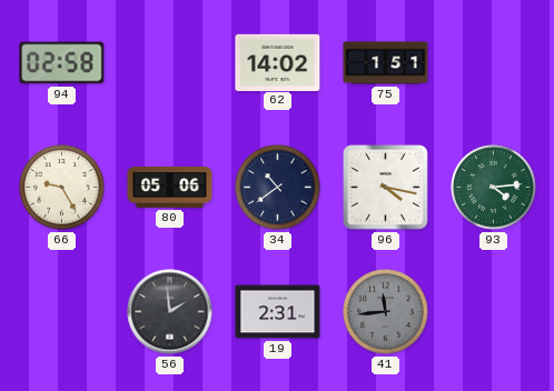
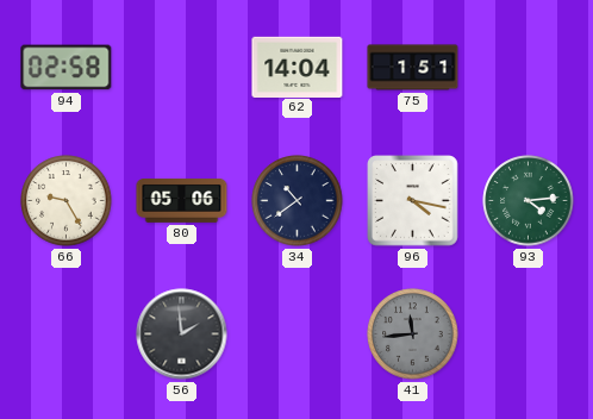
62: 14:02 -> 14:04 (298, 67)
19: 2:31 -> none (278, 312)
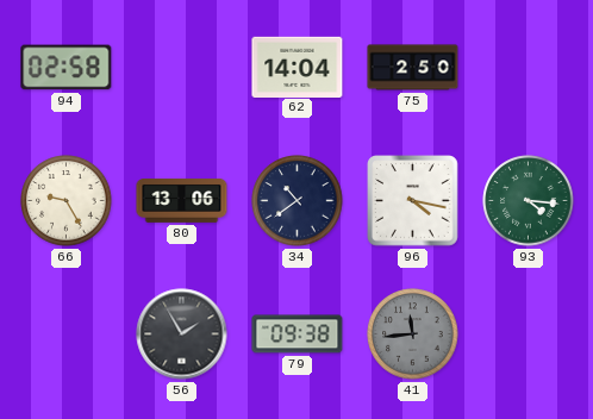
75: 1:51 -> 2:50 (413, 68)
80: 05:06 -> 13:06 (182, 201)
93: 4:14 -> 4:16 (529, 201)
56: 1:59 -> 1:55 (182, 334)
79: none -> 09:38 (298, 334)
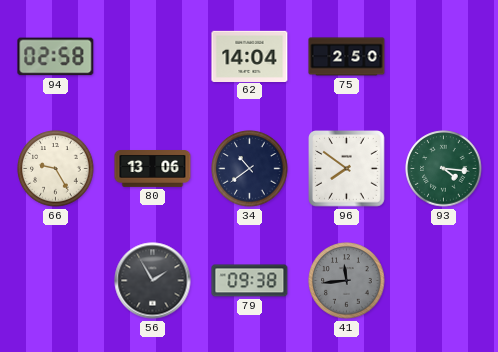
96: 4:17 -> 7:51 (347, 169)
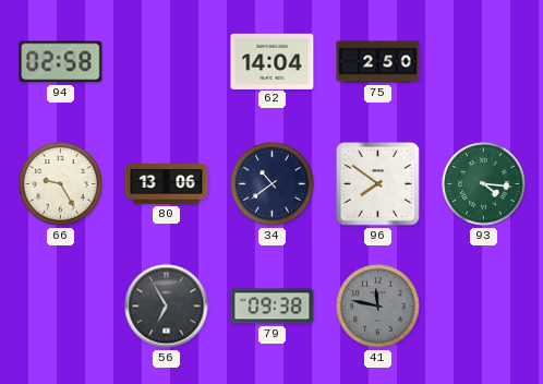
56: 1:55 -> 6:55 (167, 307)
41: 11:44 -> 11:47 (378, 307)
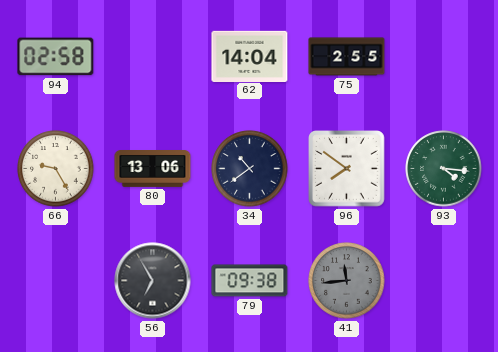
75: 2:50 -> 2:55 (347, 57)
41: 11:47 -> 11:44 (347, 281)
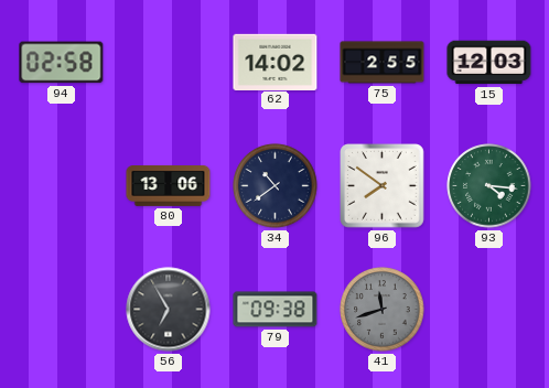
62: 14:04 -> 14:02 (276, 62)
15: none -> 12:03 (489, 63)
66: 9:25 -> none (56, 169)
41: 11:44 -> 11:42 (383, 310)
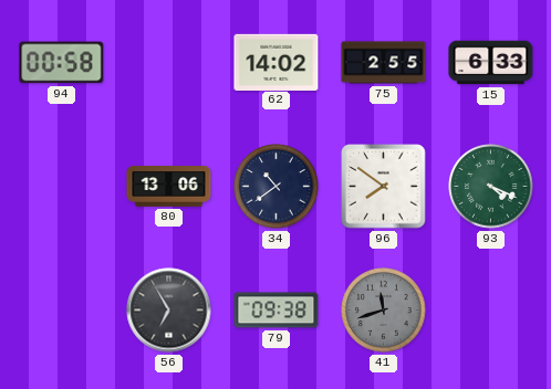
94: 02:58 -> 00:58 (62, 63)
15: 12:03 -> 6:33 (491, 63)
93: 4:16 -> 4:19 (491, 187)
